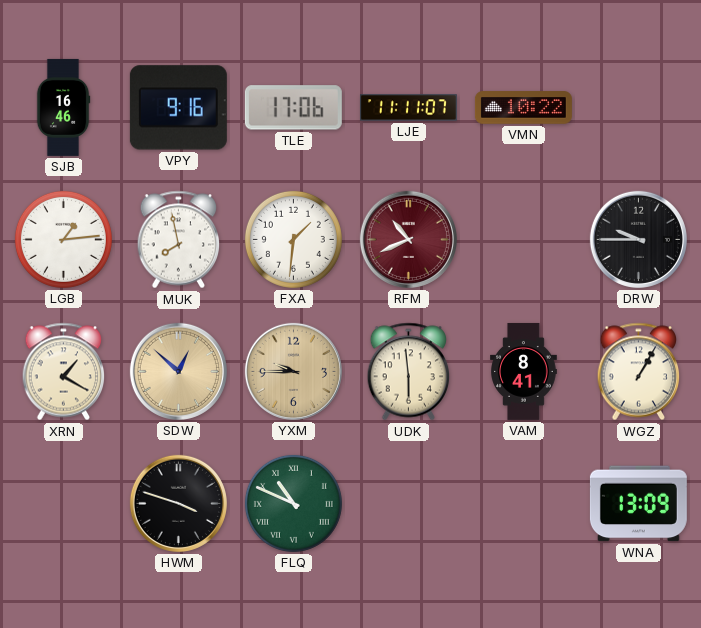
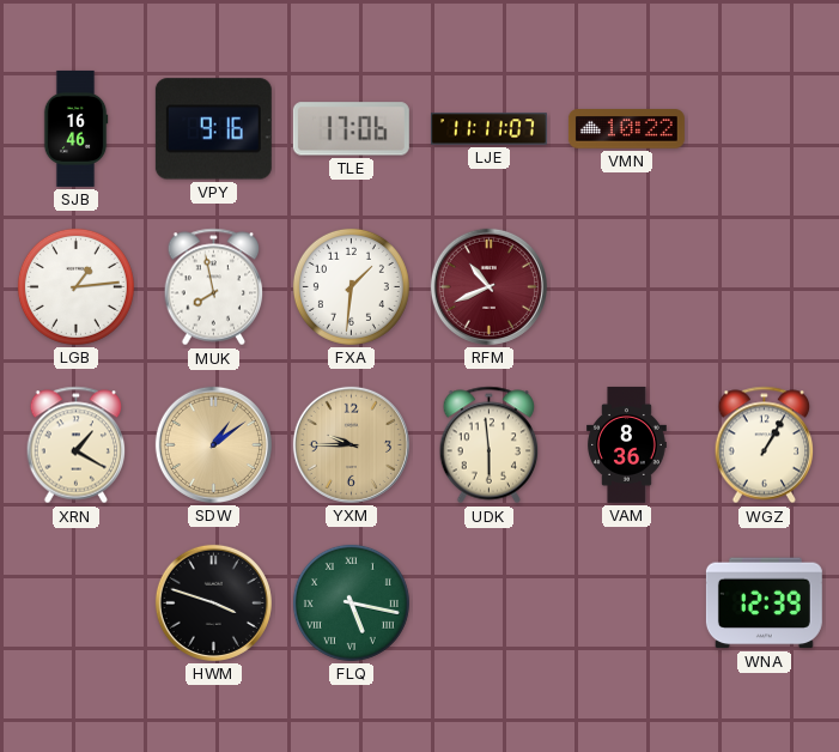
DRW: 9:45 -> none (638, 239)
SDW: 12:52 -> 1:09 (213, 444)
VAM: 8:41 -> 8:36 (627, 444)
FLQ: 10:49 -> 5:17 (351, 602)
WNA: 13:09 -> 12:39 (764, 604)
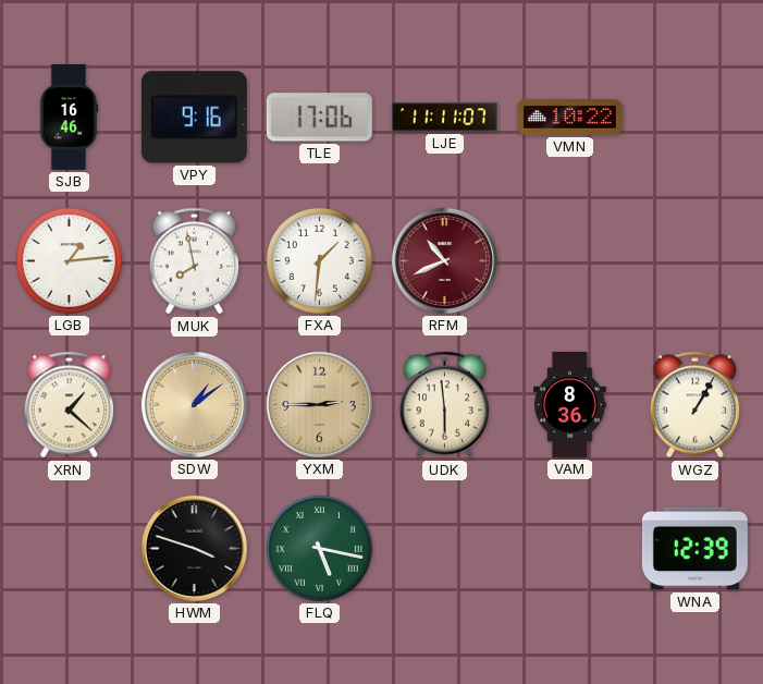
XRN: 1:20 -> 1:22 (70, 405)
YXM: 9:45 -> 2:45 (319, 404)
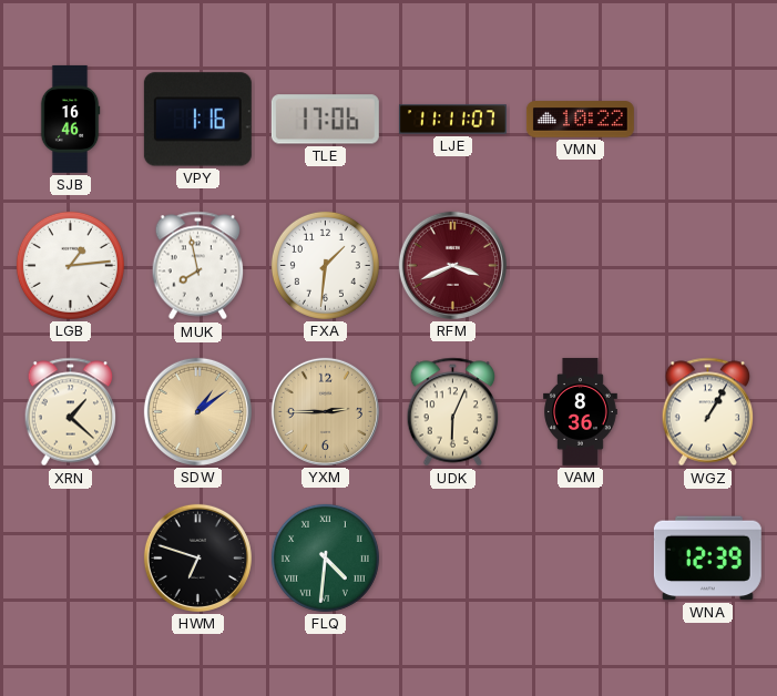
VPY: 9:16 -> 1:16 (197, 120)
RFM: 10:41 -> 3:41 (452, 265)
UDK: 5:59 -> 6:04 (453, 412)
HWM: 3:48 -> 6:48 (197, 557)
FLQ: 5:17 -> 4:31 (325, 557)
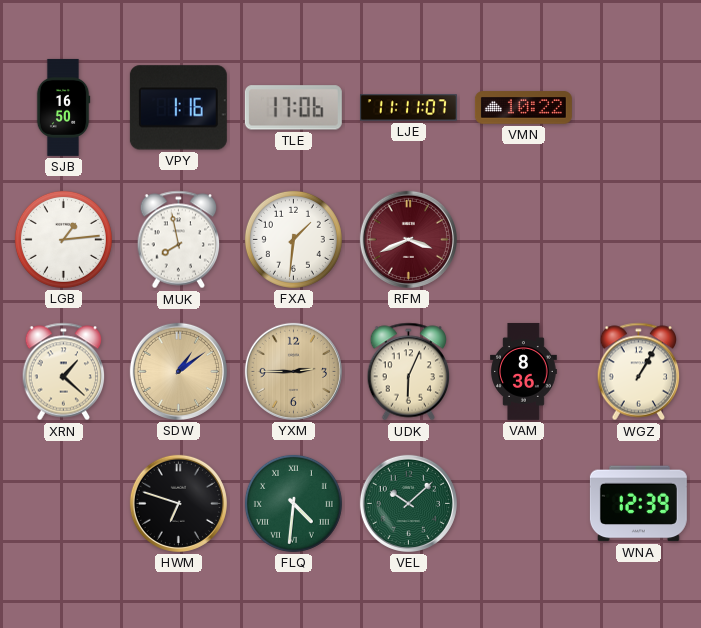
SJB: 16:46 -> 16:50 (63, 107)
VEL: none -> 10:08 (408, 503)
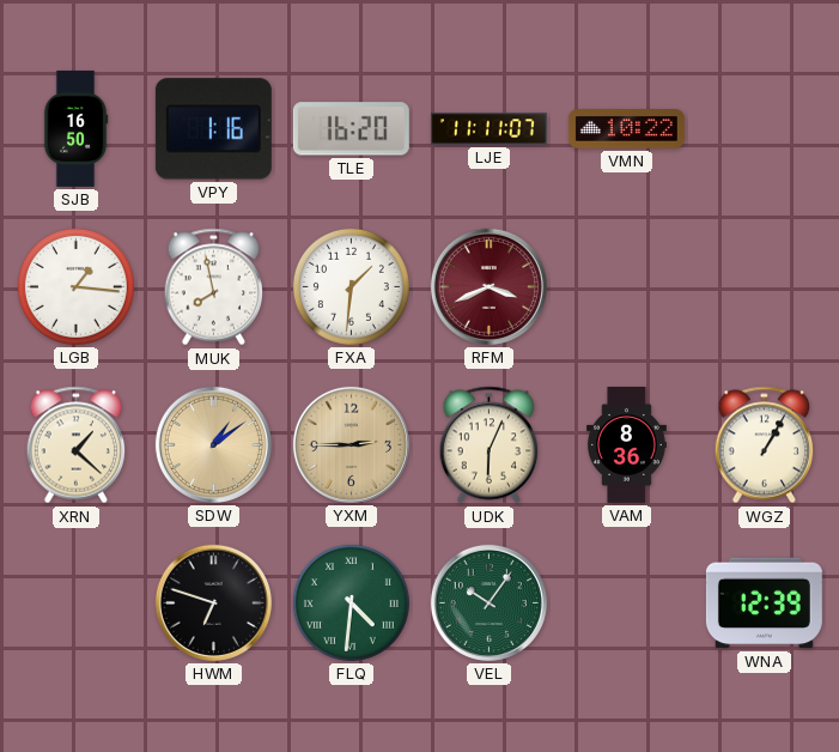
TLE: 17:06 -> 16:20 (351, 129)
LGB: 1:14 -> 1:16 (75, 286)
VEL: 10:08 -> 10:06 (488, 602)
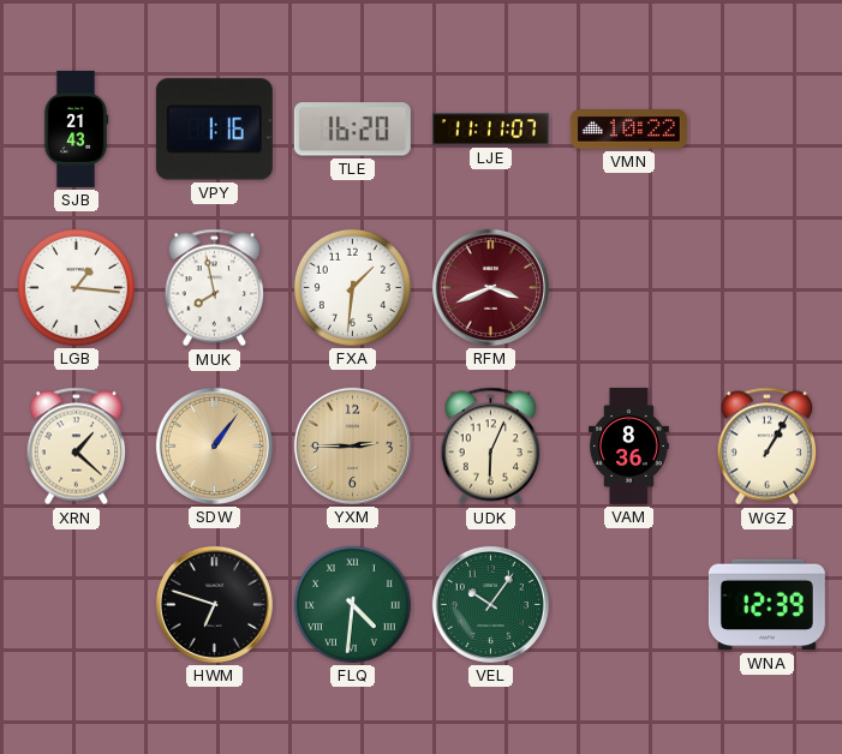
SJB: 16:50 -> 21:43 (76, 128)
SDW: 1:09 -> 1:06 (214, 445)
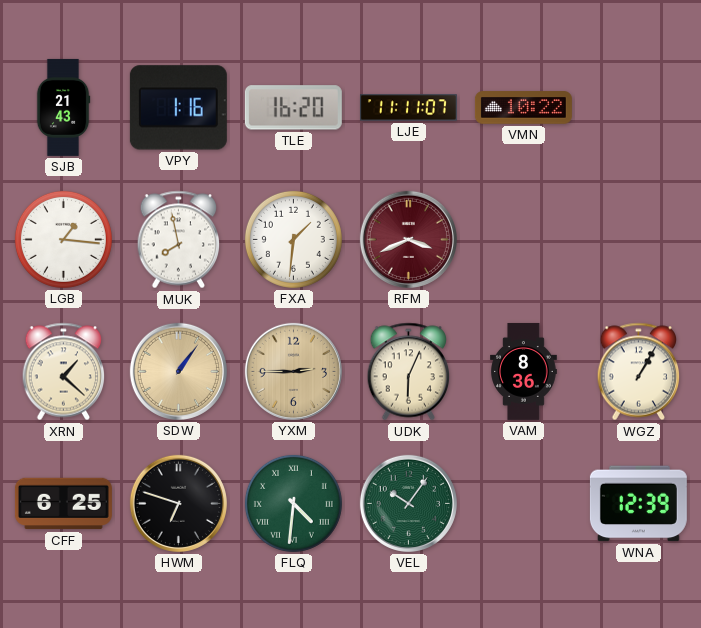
CFF: none -> 6:25 (63, 504)
